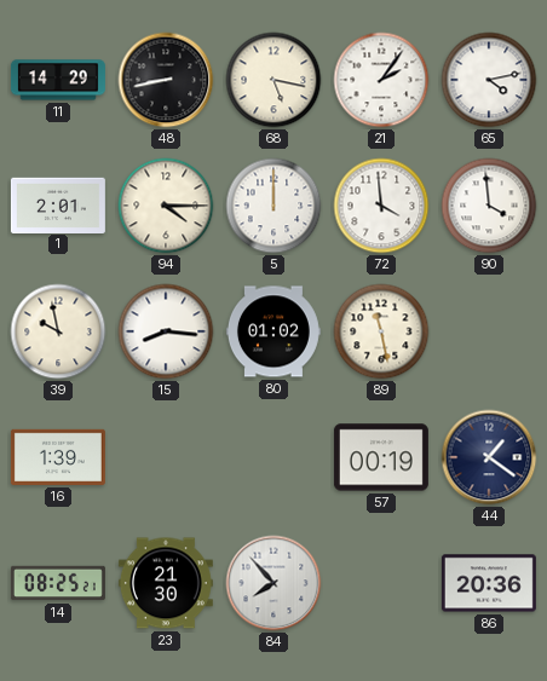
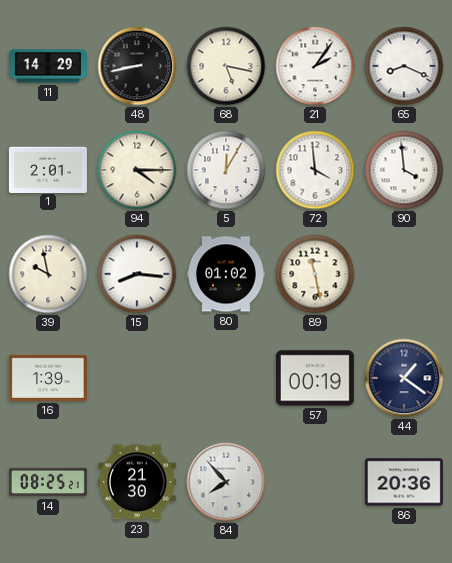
65: 4:13 -> 8:19 (404, 66)
5: 12:00 -> 12:05 (226, 170)
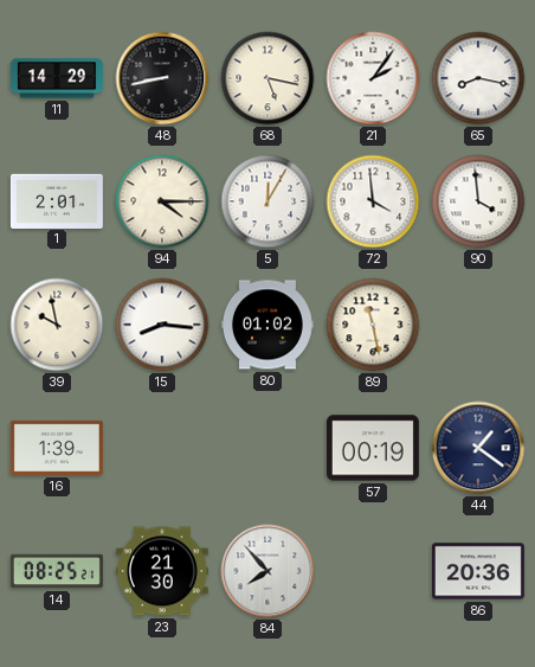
65: 8:19 -> 8:17 (478, 78)
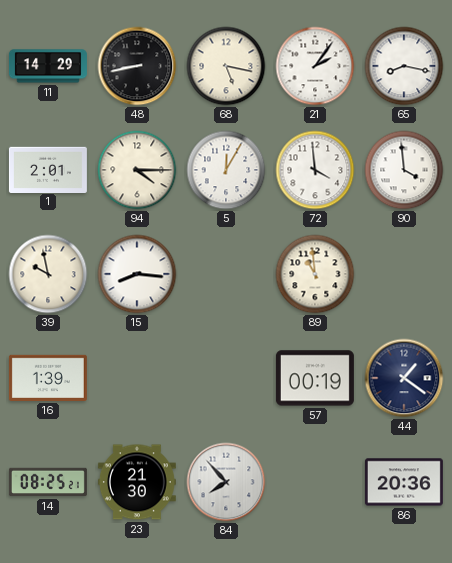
80: 01:02 -> none (267, 325)
89: 11:28 -> 10:59 (315, 274)
